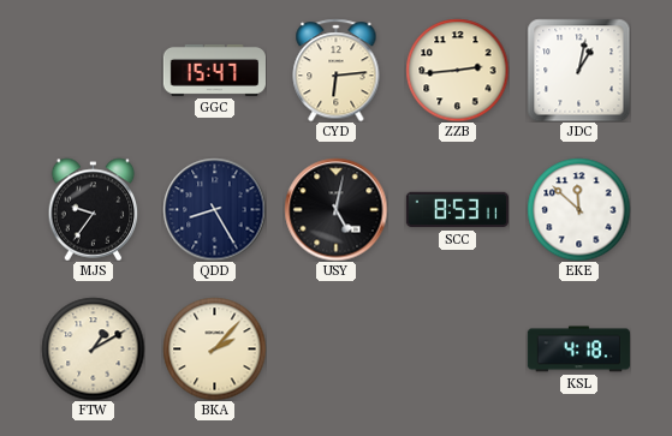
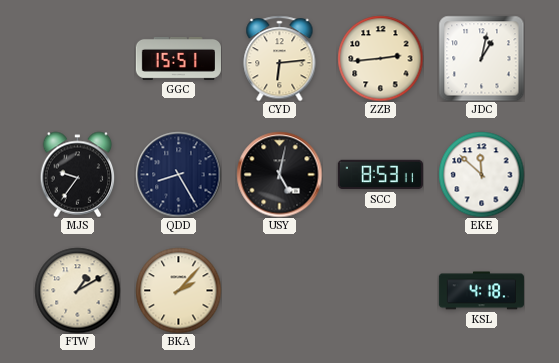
GGC: 15:47 -> 15:51 (178, 58)
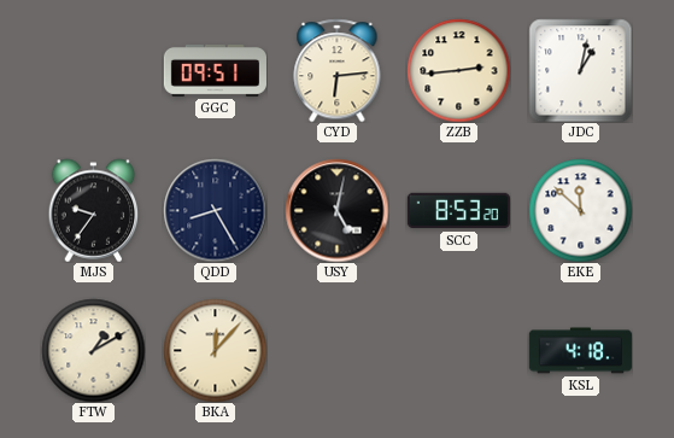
GGC: 15:51 -> 09:51 (215, 70)
SCC: 8:53:11 -> 8:53:20 (458, 211)
BKA: 2:07 -> 12:07 (215, 350)
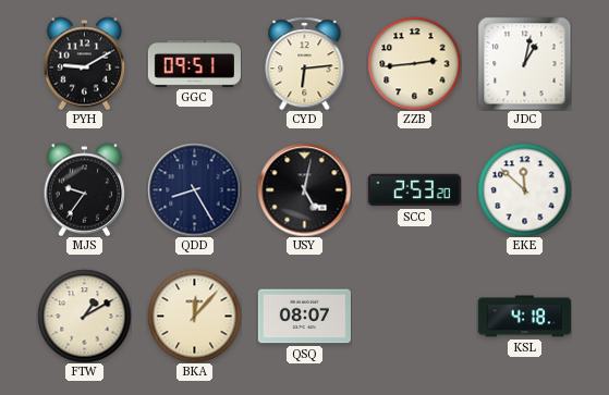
PYH: none -> 9:10 (85, 63)
SCC: 8:53 -> 2:53 (414, 190)
QSQ: none -> 08:07 (304, 317)
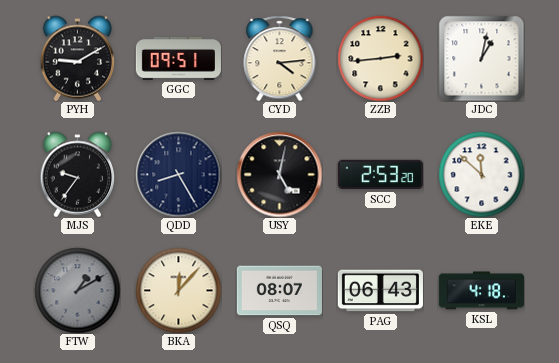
CYD: 6:14 -> 4:14 (280, 58)
FTW dial: cream -> grey (77, 290)
PAG: none -> 06:43 (380, 291)
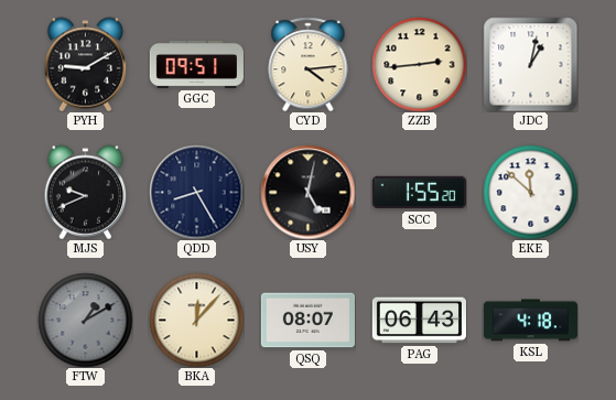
MJS: 9:36 -> 9:41 (86, 192)
SCC: 2:53 -> 1:55 (419, 193)
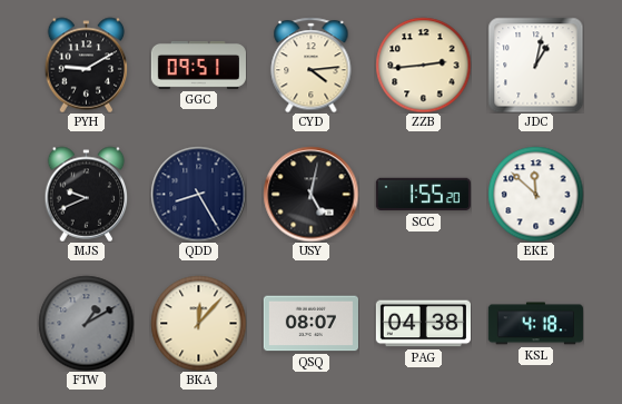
PAG: 06:43 -> 04:38 (423, 324)
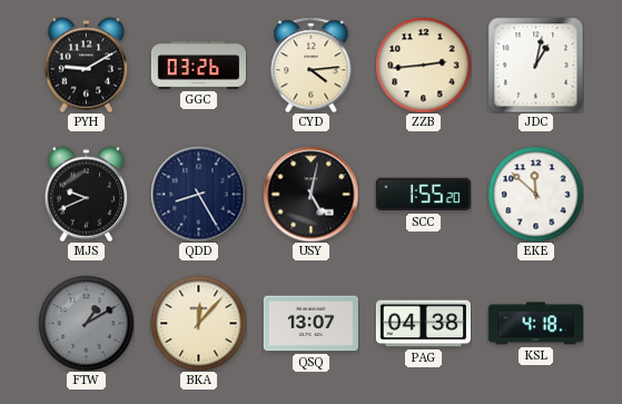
GGC: 09:51 -> 03:26 (198, 65)
QSQ: 08:07 -> 13:07 (310, 324)
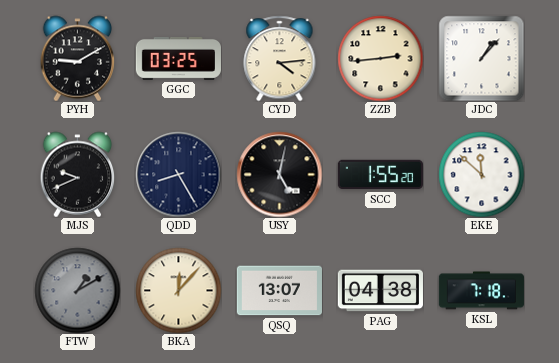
GGC: 03:26 -> 03:25 (178, 58)
JDC: 1:02 -> 1:07 (481, 58)
KSL: 4:18 -> 7:18 (481, 291)
